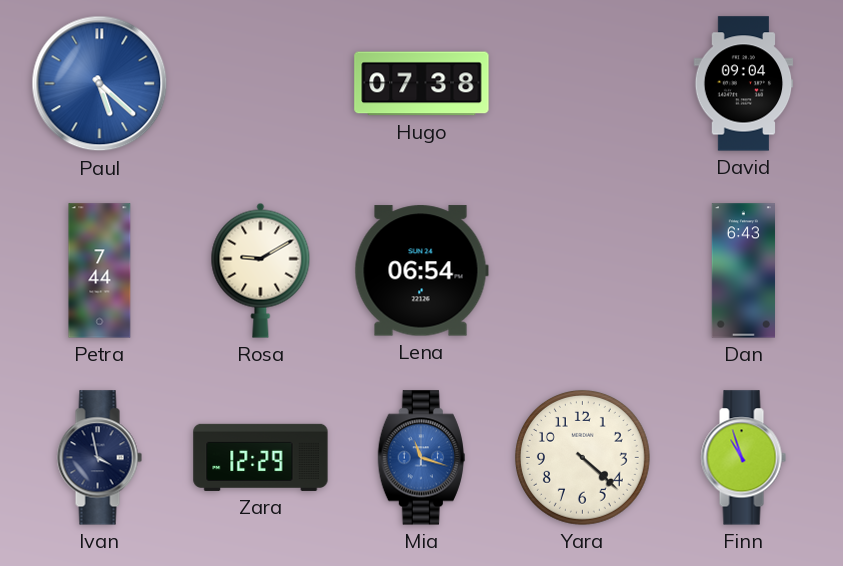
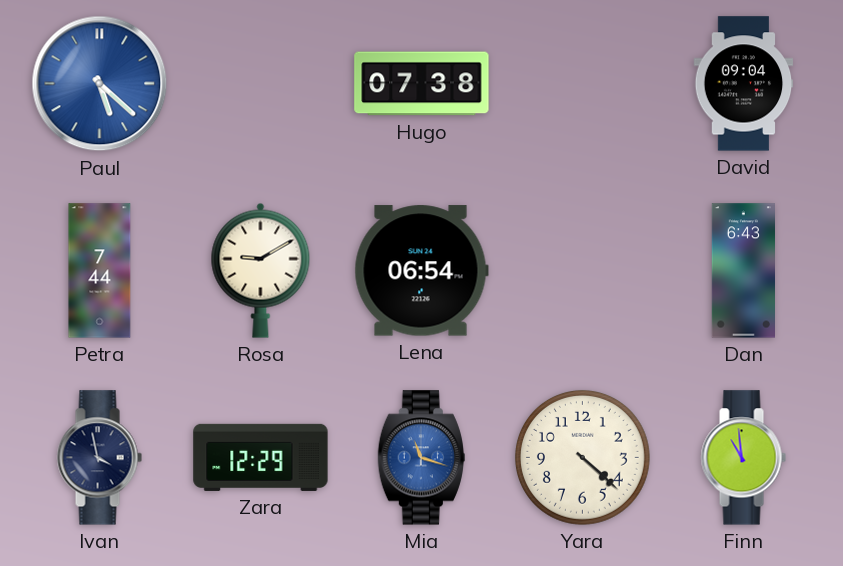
Finn: 10:57 -> 10:59 (743, 458)
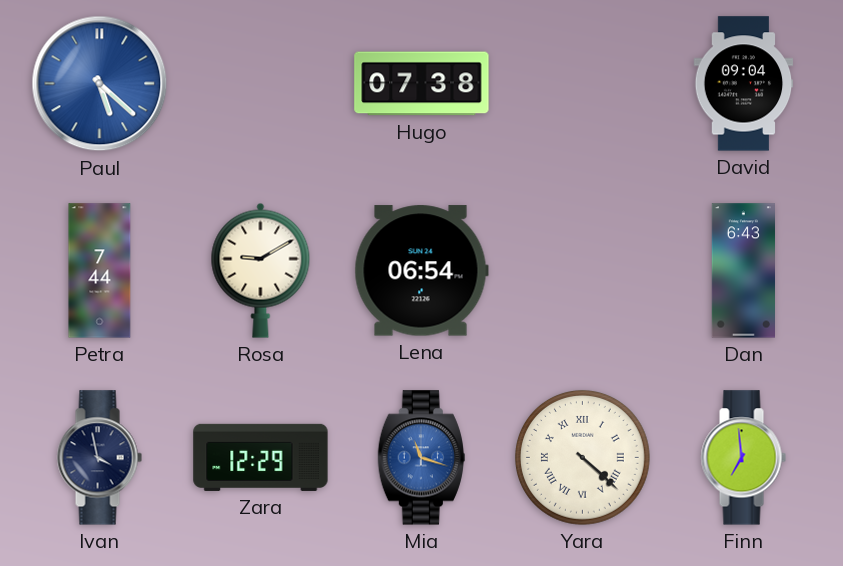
Yara numerals: Arabic -> Roman (582, 457)
Finn: 10:59 -> 6:59 (743, 458)
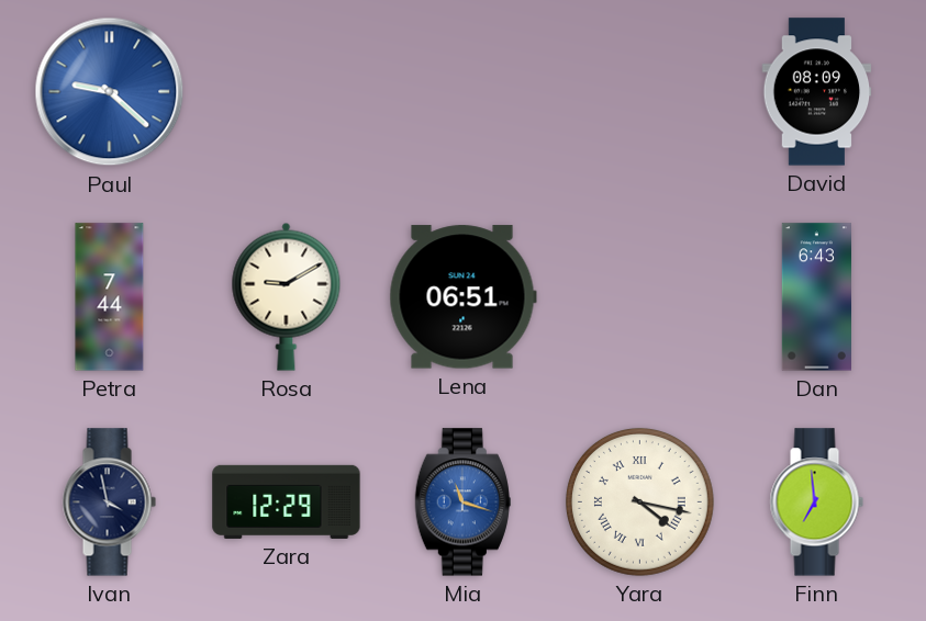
Paul: 5:22 -> 9:22 (110, 92)
Hugo: 07:38 -> none (422, 84)
David: 09:04 -> 08:09 (817, 92)
Lena: 06:54 -> 06:51 (462, 297)
Yara: 4:22 -> 4:17 (639, 501)
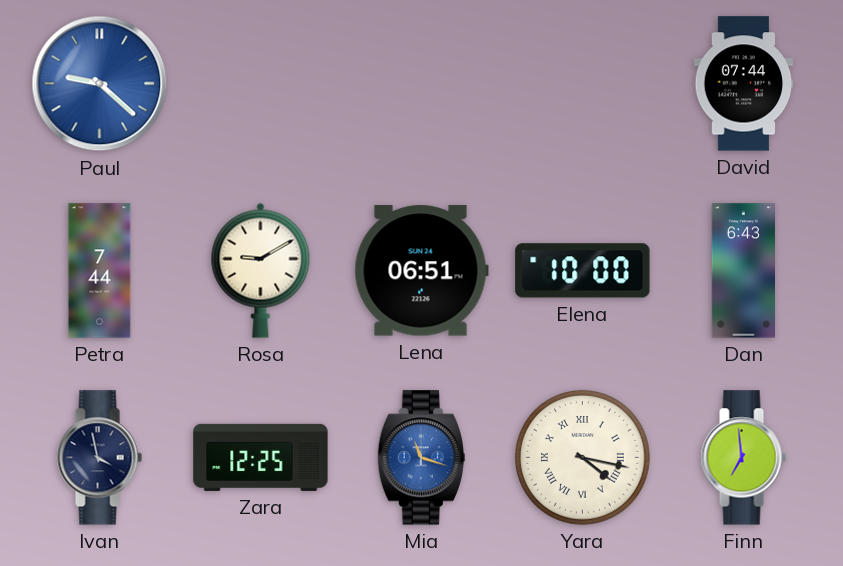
David: 08:09 -> 07:44 (744, 84)
Elena: none -> 10:00 (583, 271)
Zara: 12:29 -> 12:25 (261, 457)
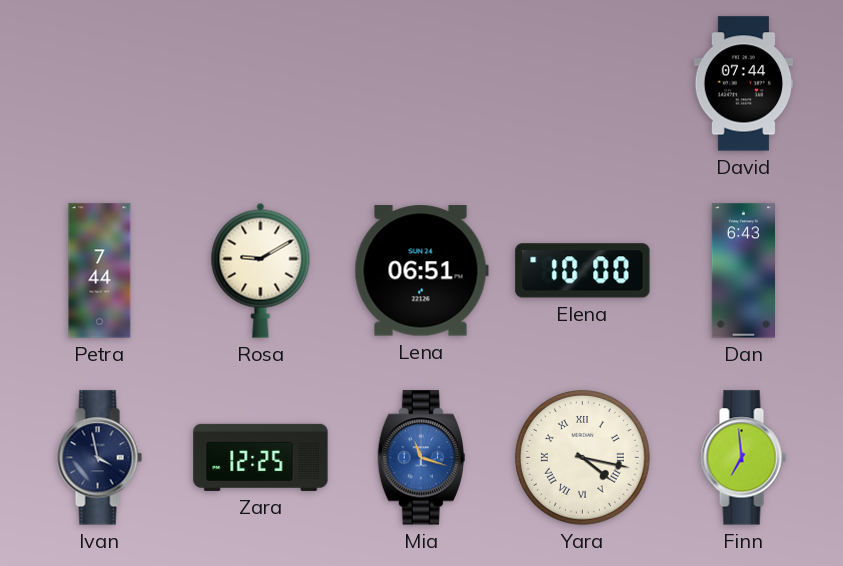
Paul: 9:22 -> none (100, 84)
